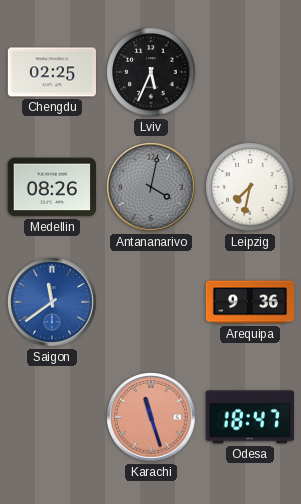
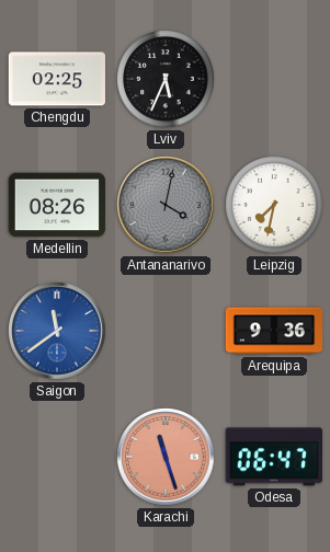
Odesa: 18:47 -> 06:47 (273, 457)
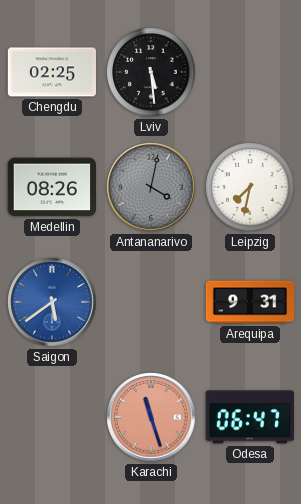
Lviv: 5:34 -> 5:29 (151, 72)
Saigon: 11:39 -> 5:39 (52, 302)
Arequipa: 9:36 -> 9:31 (250, 302)
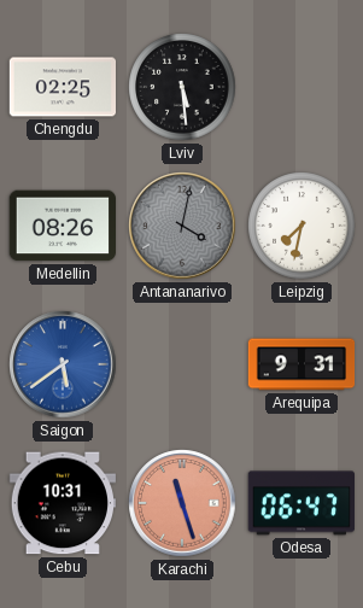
Cebu: none -> 10:31 (62, 503)
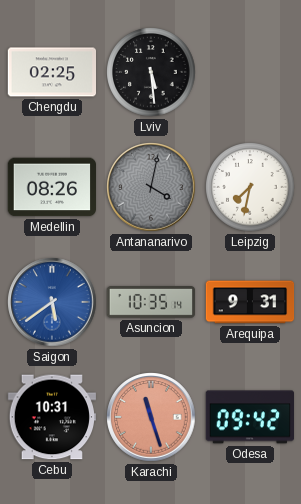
Asuncion: none -> 10:35 (151, 303)
Odesa: 06:47 -> 09:42 (249, 417)
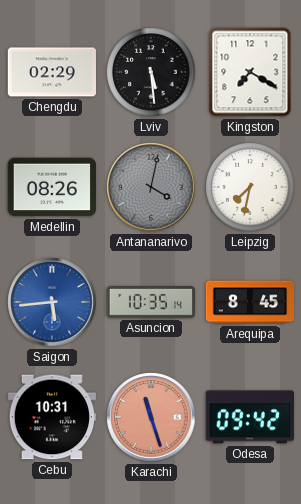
Chengdu: 02:25 -> 02:29 (52, 72)
Kingston: none -> 7:20 (250, 72)
Saigon: 5:39 -> 5:44 (52, 302)
Arequipa: 9:31 -> 8:45 (250, 302)
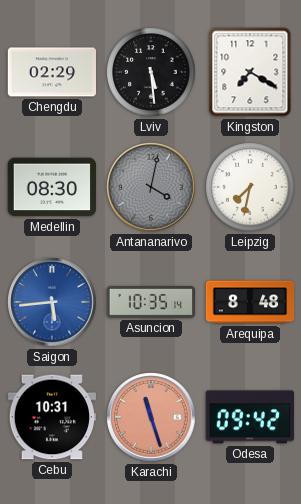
Medellin: 08:26 -> 08:30 (51, 187)
Arequipa: 8:45 -> 8:48 (250, 302)
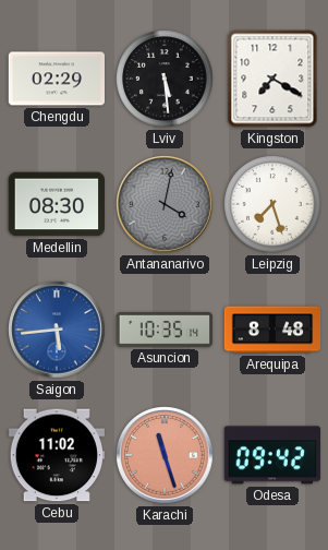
Leipzig: 7:32 -> 7:27 (272, 204)
Cebu: 10:31 -> 11:02 (56, 455)
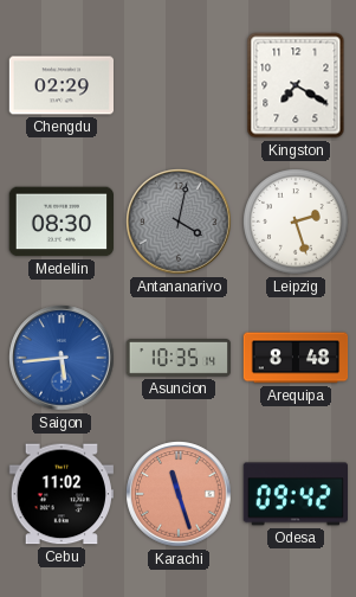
Lviv: 5:29 -> none (165, 79)
Leipzig: 7:27 -> 2:27 (296, 222)
